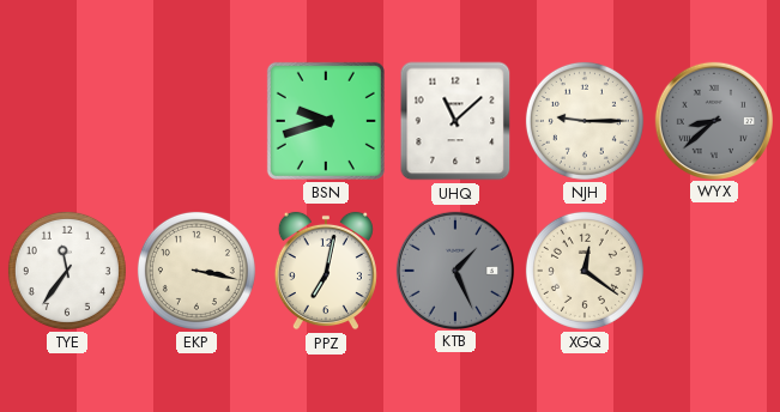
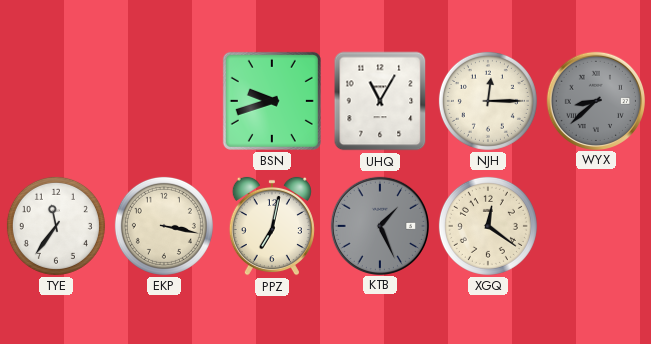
UHQ: 11:08 -> 11:05 (380, 101)
NJH: 9:15 -> 12:15 (488, 101)
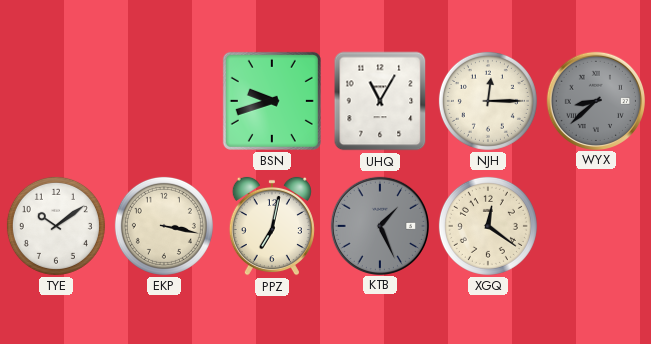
TYE: 11:36 -> 10:09 (56, 226)
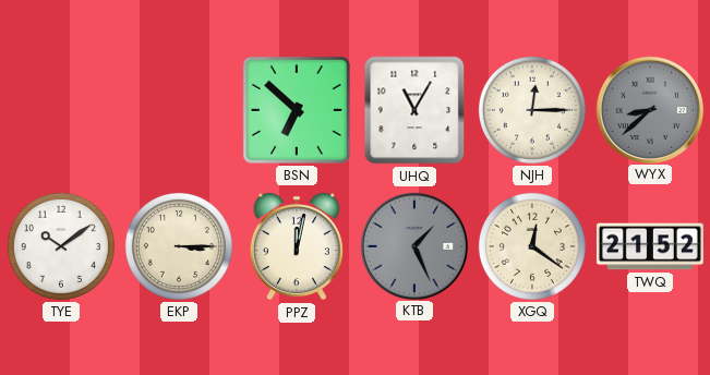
BSN: 9:42 -> 6:52 (297, 110)
EKP: 3:17 -> 3:15 (179, 246)
PPZ: 7:02 -> 12:02 (297, 246)
TWQ: none -> 21:52 (650, 246)
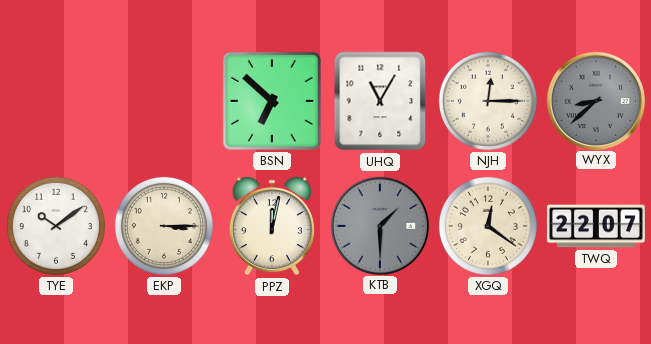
KTB: 1:26 -> 1:30 (379, 225)
TWQ: 21:52 -> 22:07 (596, 226)
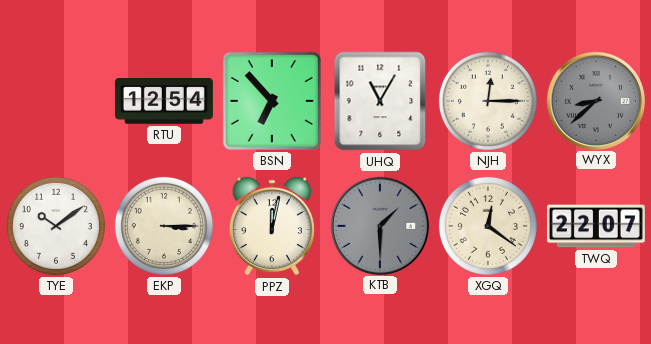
RTU: none -> 12:54 (164, 101)
BSN: 6:52 -> 6:53 (272, 101)
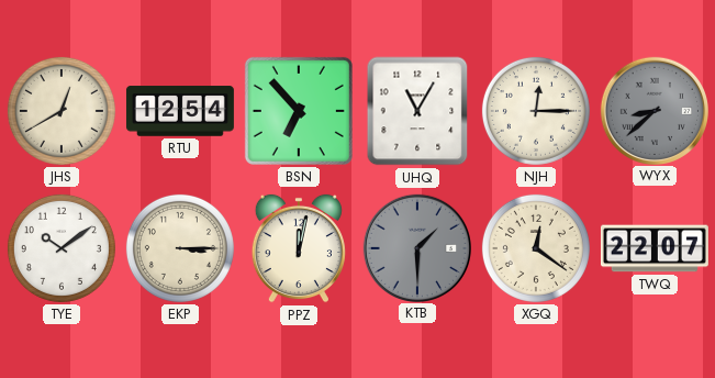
JHS: none -> 12:40 (62, 111)
